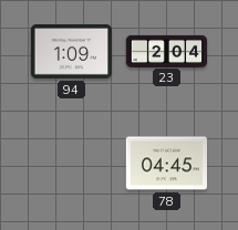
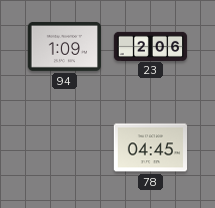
23: 2:04 -> 2:06 (151, 46)
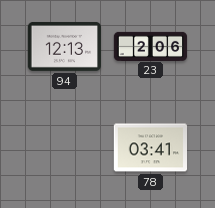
94: 1:09 -> 12:13 (65, 46)
78: 04:45 -> 03:41 (151, 148)
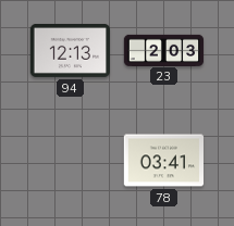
23: 2:06 -> 2:03 (164, 50)
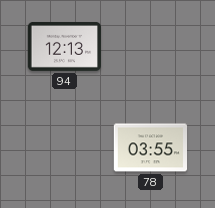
23: 2:03 -> none (164, 50)
78: 03:41 -> 03:55 (151, 148)
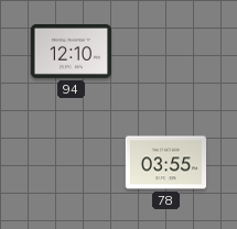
94: 12:13 -> 12:10 (72, 51)
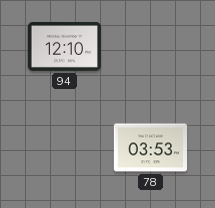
78: 03:55 -> 03:53 (151, 148)
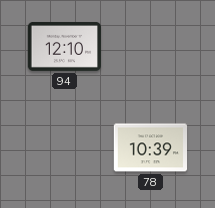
78: 03:53 -> 10:39 (151, 148)
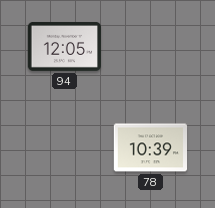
94: 12:10 -> 12:05 (65, 46)
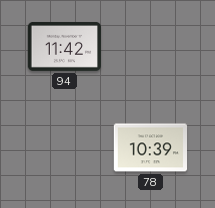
94: 12:05 -> 11:42 (65, 46)
